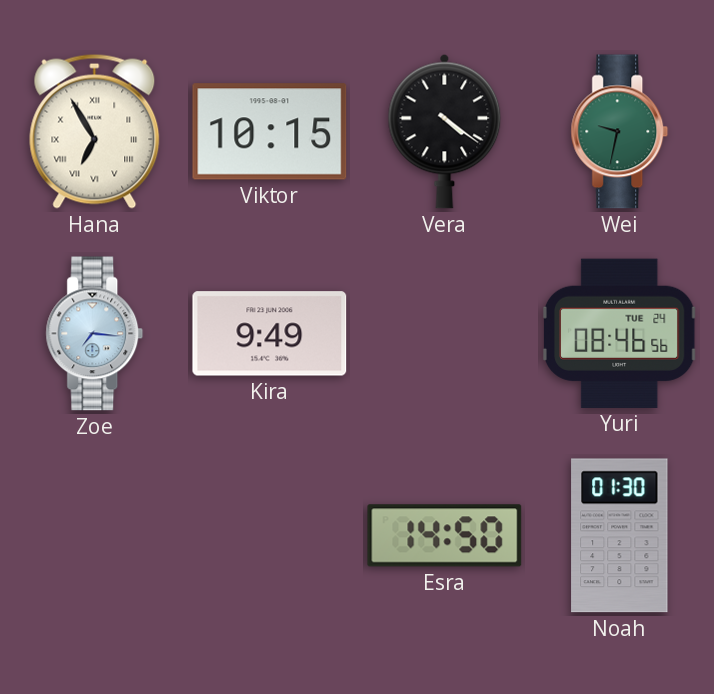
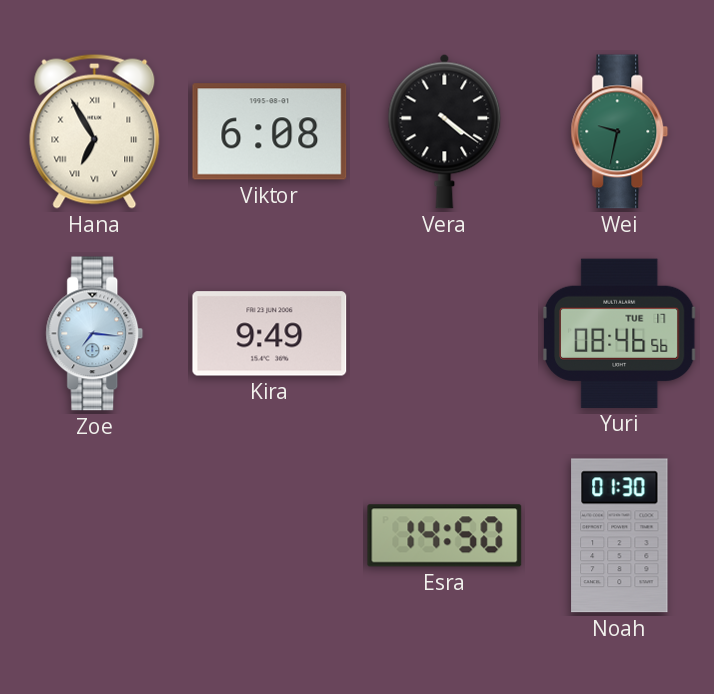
Viktor: 10:15 -> 6:08 (270, 132)
Yuri date: TUE 24 -> TUE 17 (619, 333)
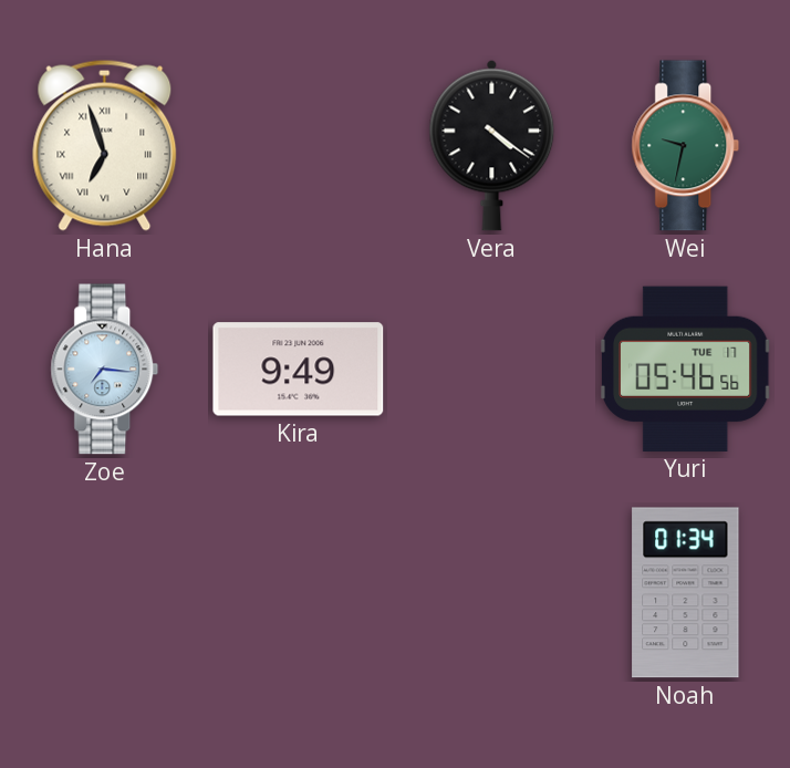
Hana: 6:55 -> 6:57 (105, 145)
Viktor: 6:08 -> none (270, 132)
Yuri: 08:46 -> 05:46 (685, 369)
Esra: 14:50 -> none (445, 536)
Noah: 01:30 -> 01:34 (686, 593)
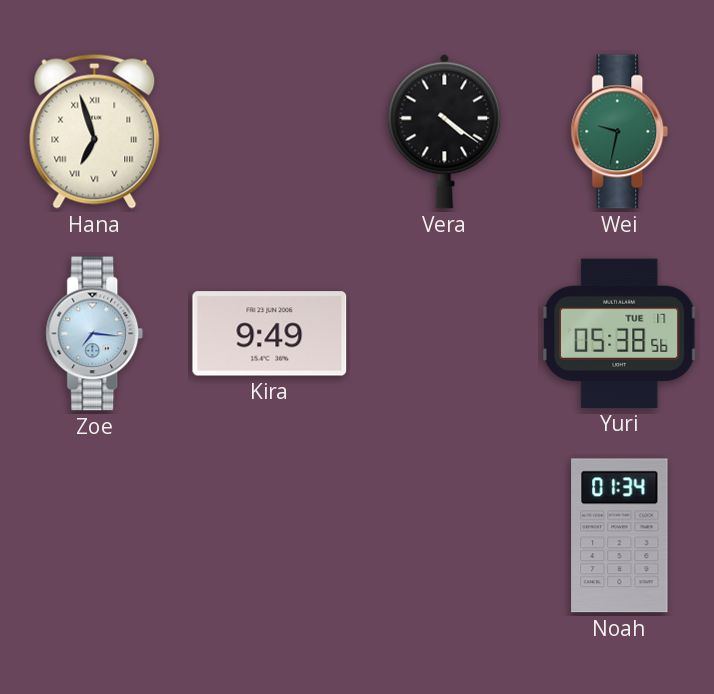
Yuri: 05:46 -> 05:38 (619, 333)
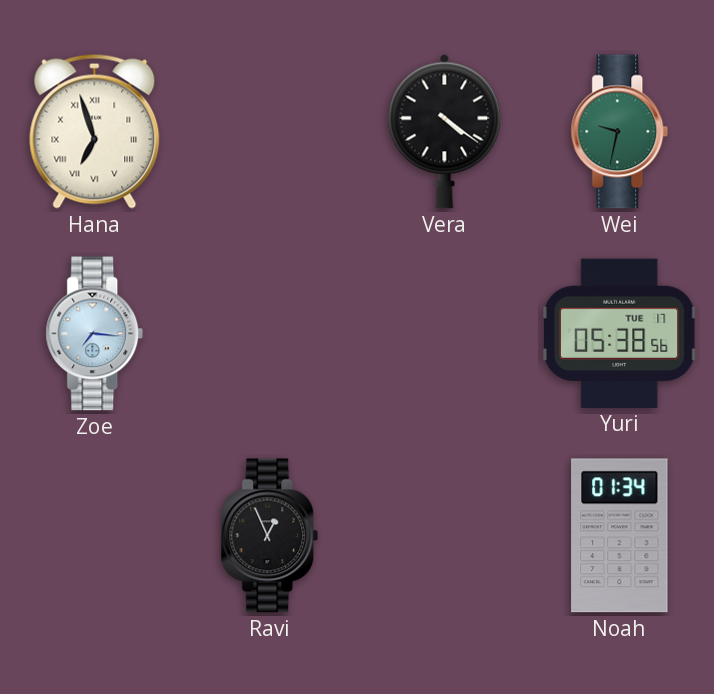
Kira: 9:49 -> none (270, 334)
Ravi: none -> 12:56 (270, 536)
